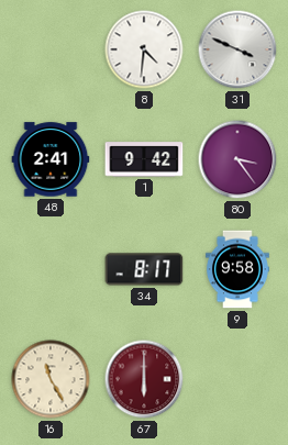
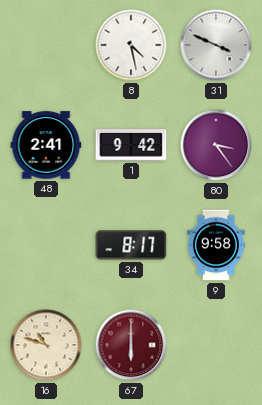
8: 4:31 -> 4:28 (131, 45)
16: 11:25 -> 10:48 (46, 345)
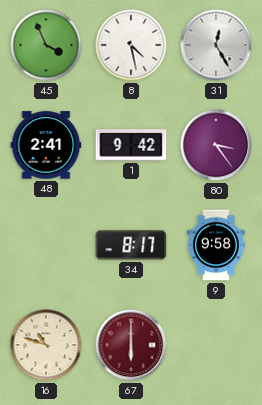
45: none -> 3:56 (46, 45)
31: 3:49 -> 12:25 (216, 45)
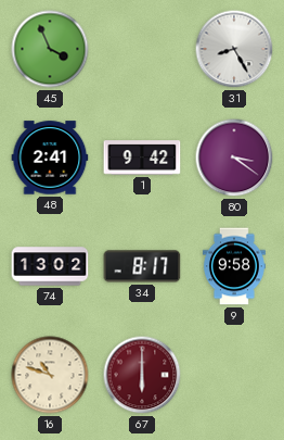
8: 4:28 -> none (131, 45)
31: 12:25 -> 8:25 (234, 49)
80: 3:24 -> 3:21 (234, 158)
74: none -> 13:02 (50, 266)
